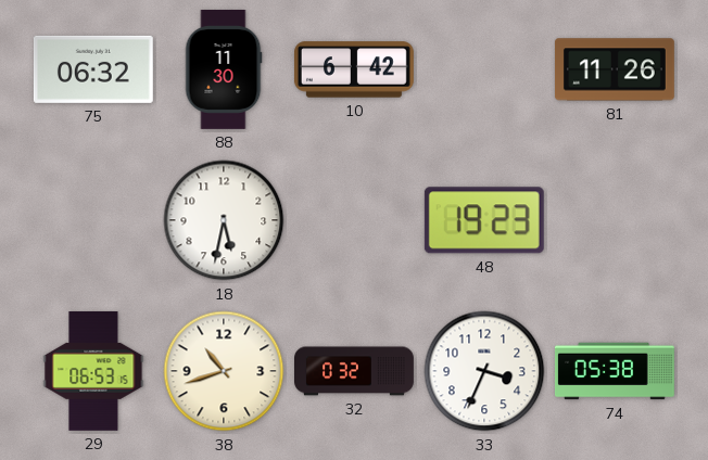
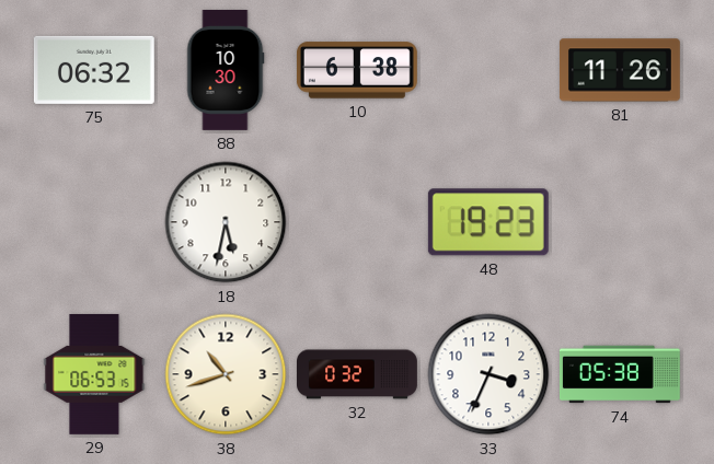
88: 11:30 -> 10:30 (226, 70)
10: 6:42 -> 6:38 (357, 70)
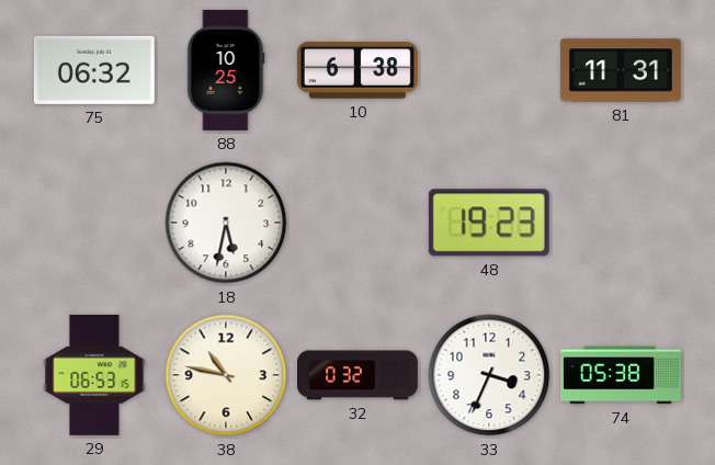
88: 10:30 -> 10:25 (226, 70)
81: 11:26 -> 11:31 (621, 70)
38: 10:42 -> 10:47 (226, 375)
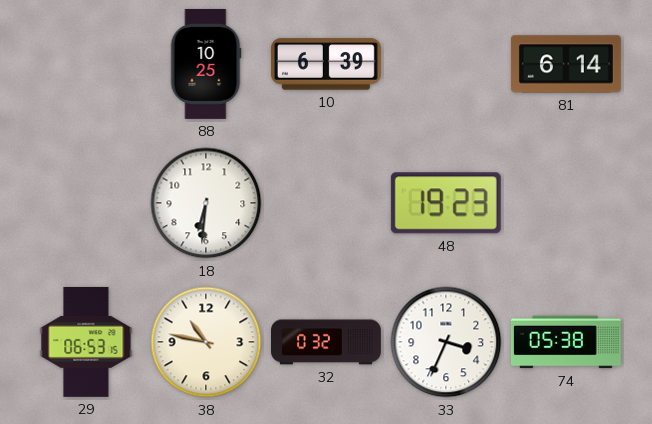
75: 06:32 -> none (94, 70)
10: 6:38 -> 6:39 (326, 64)
81: 11:31 -> 6:14 (566, 64)
18: 5:32 -> 6:31 (206, 203)
